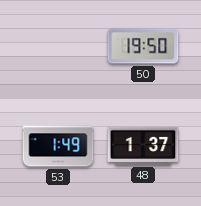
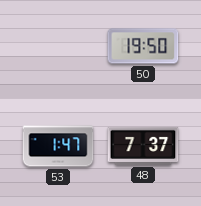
53: 1:49 -> 1:47 (58, 146)
48: 1:37 -> 7:37 (143, 146)
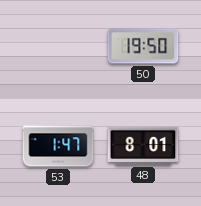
48: 7:37 -> 8:01 (143, 146)
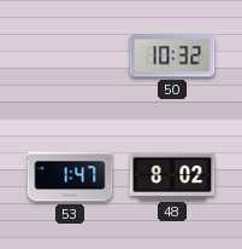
50: 19:50 -> 10:32 (172, 56)
48: 8:01 -> 8:02 (172, 176)
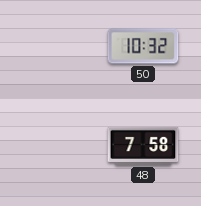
53: 1:47 -> none (70, 176)
48: 8:02 -> 7:58 (143, 146)
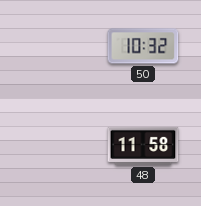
48: 7:58 -> 11:58 (143, 146)
